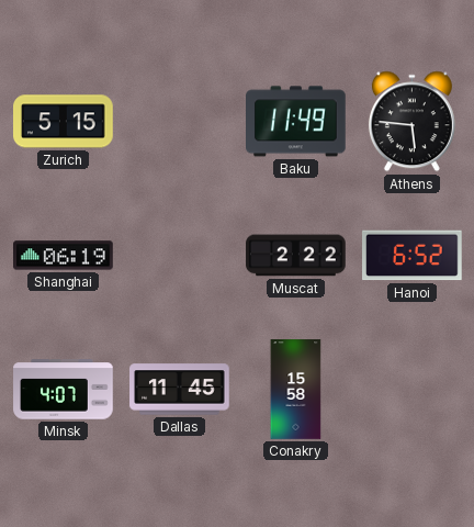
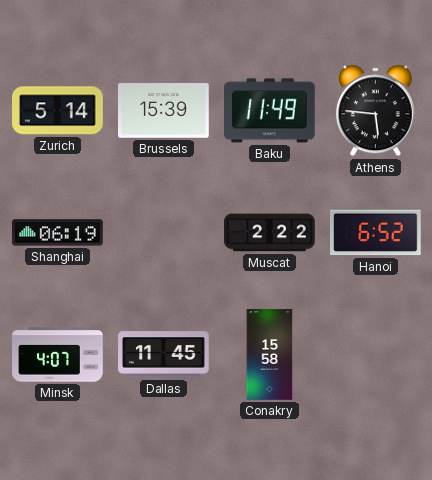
Zurich: 5:15 -> 5:14 (58, 111)
Brussels: none -> 15:39 (164, 111)
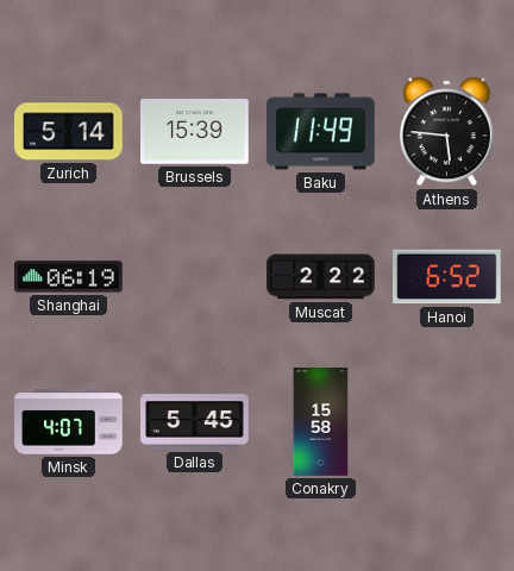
Dallas: 11:45 -> 5:45 (195, 422)
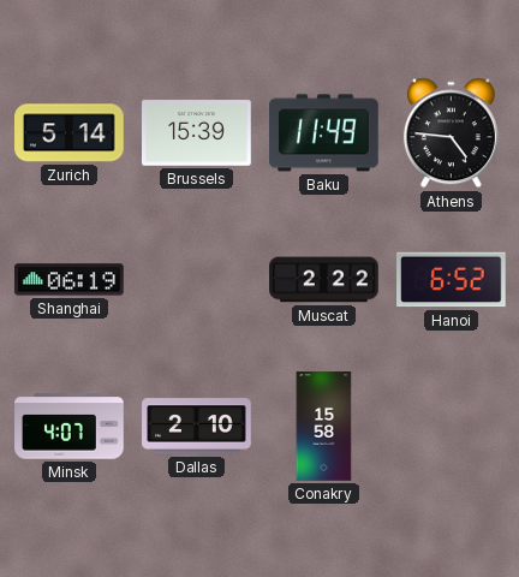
Athens: 5:46 -> 4:46 (451, 133)
Dallas: 5:45 -> 2:10 (197, 427)
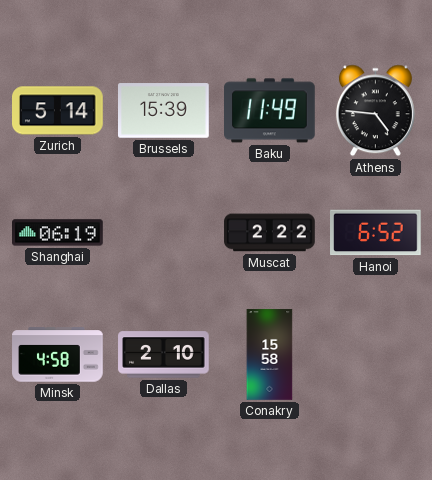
Minsk: 4:07 -> 4:58 (58, 355)
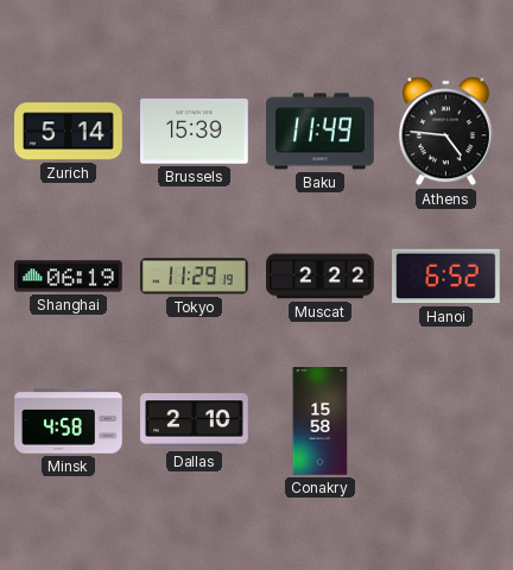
Tokyo: none -> 11:29 (195, 277)
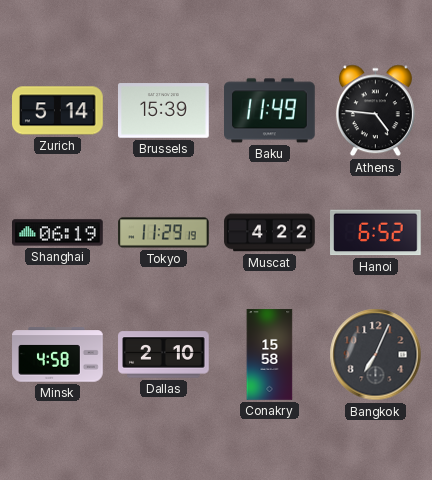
Muscat: 2:22 -> 4:22 (270, 233)
Bangkok: none -> 7:04 (376, 355)
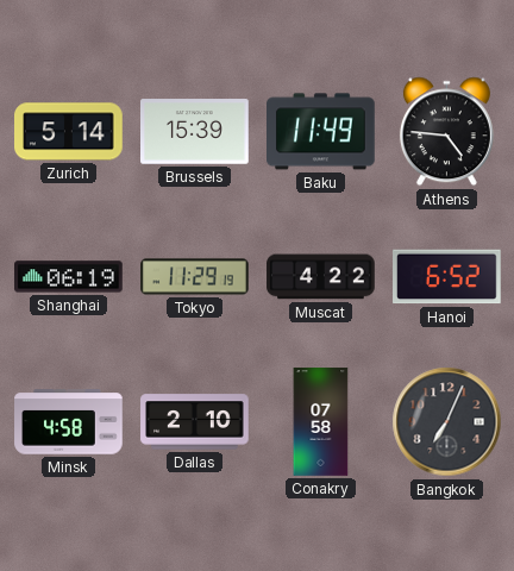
Conakry: 15:58 -> 07:58 (321, 422)
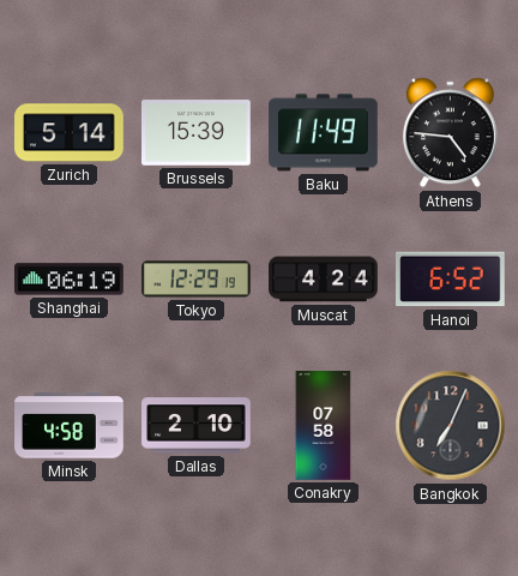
Tokyo: 11:29 -> 12:29 (197, 280)
Muscat: 4:22 -> 4:24 (324, 280)
